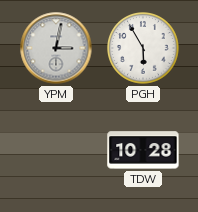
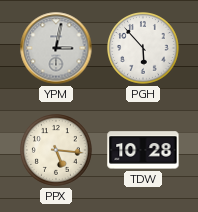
PGH: 5:55 -> 5:53 (144, 49)
PPX: none -> 5:16 (57, 151)
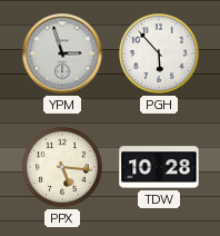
YPM: 3:02 -> 2:57 (62, 53)
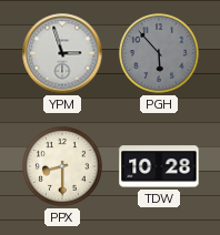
PGH dial: white -> grey (160, 54)
PPX: 5:16 -> 8:30 (63, 167)
